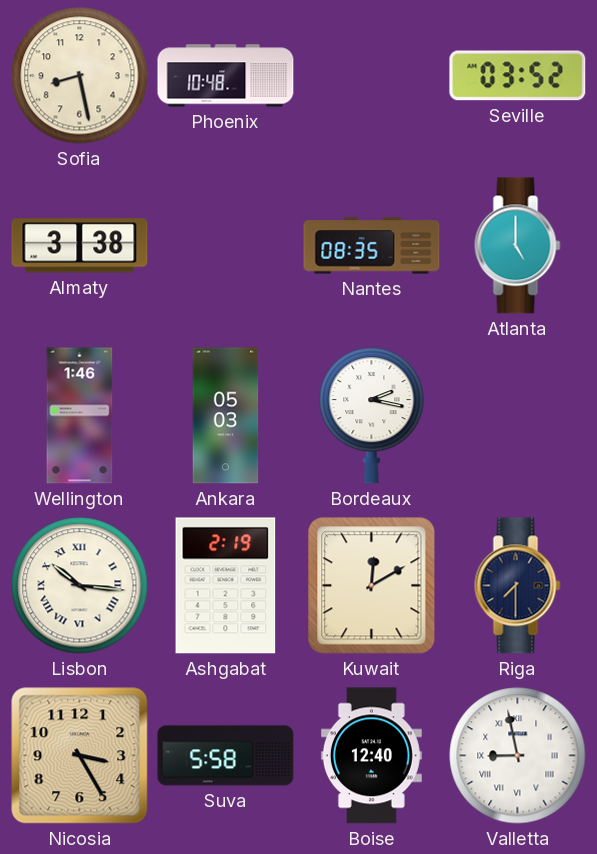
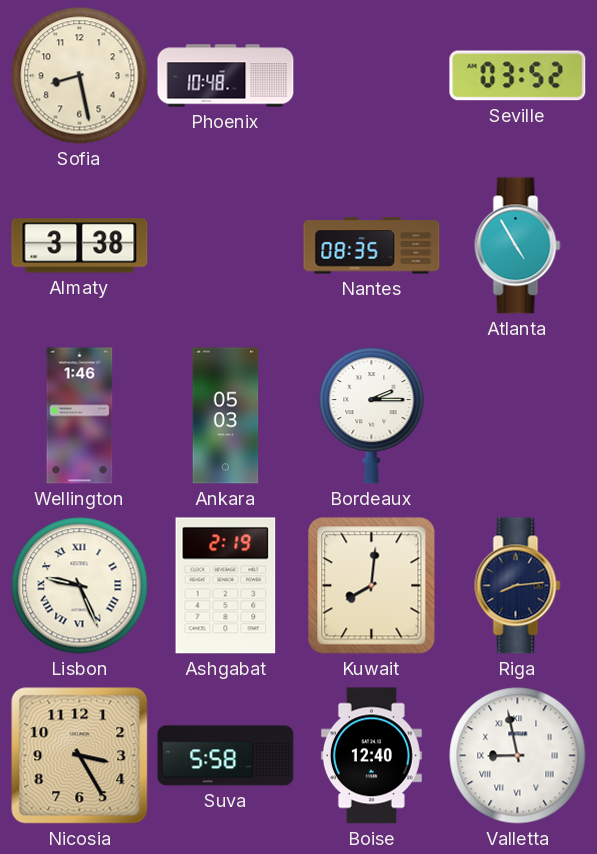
Atlanta: 5:00 -> 4:55 (518, 246)
Bordeaux: 2:17 -> 2:15 (372, 416)
Lisbon: 10:16 -> 9:26 (80, 586)
Kuwait: 12:10 -> 8:01 (372, 586)
Riga: 7:30 -> 8:14 (518, 586)
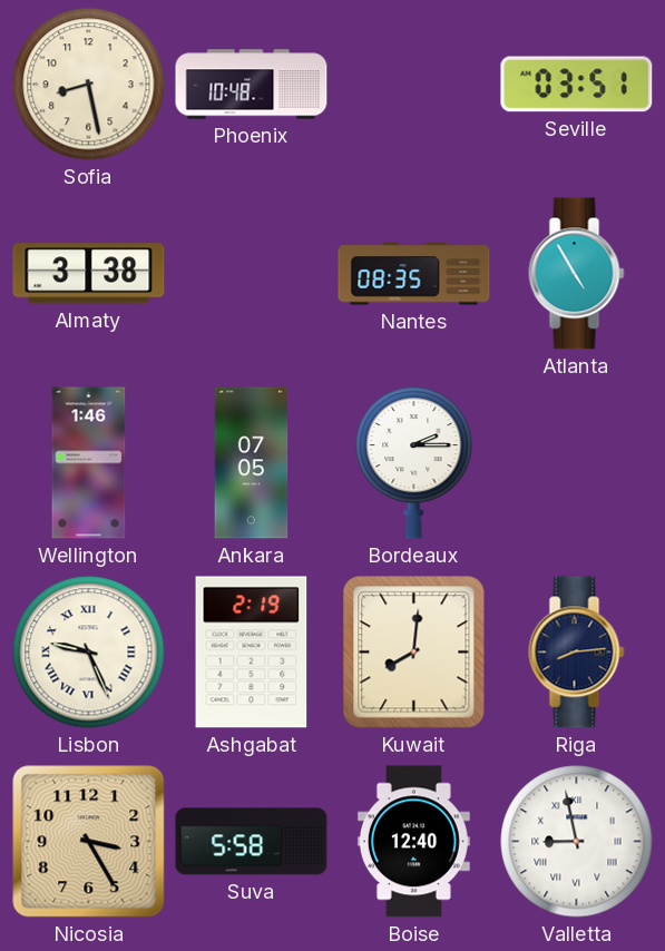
Seville: 03:52 -> 03:51 (577, 85)
Ankara: 05:03 -> 07:05 (252, 463)
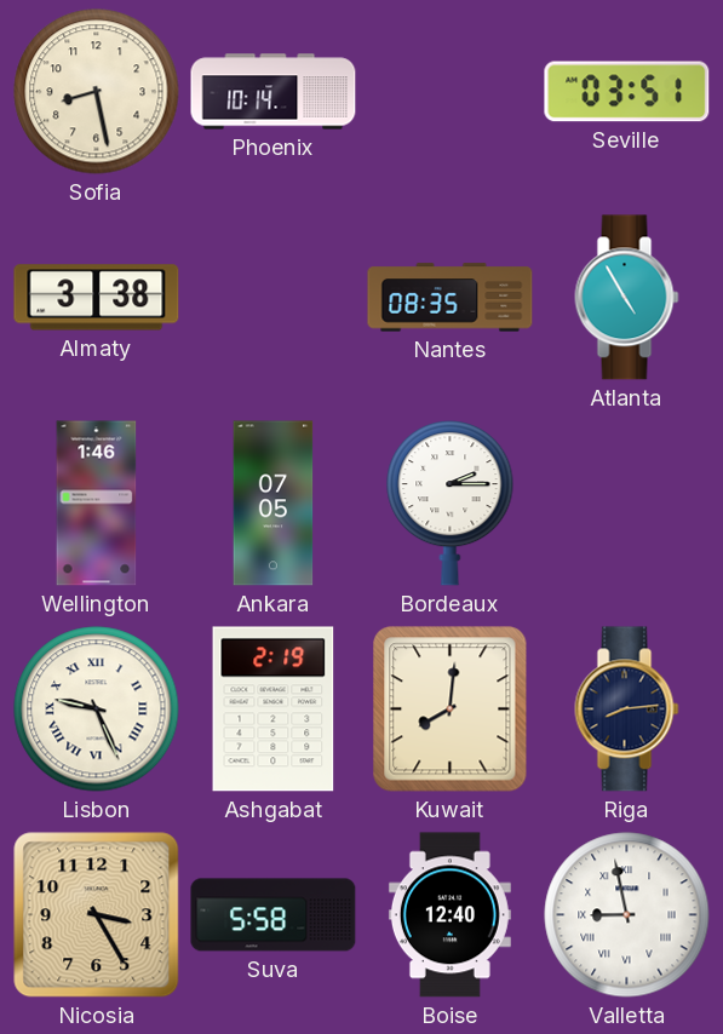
Phoenix: 10:48 -> 10:14 (274, 92)
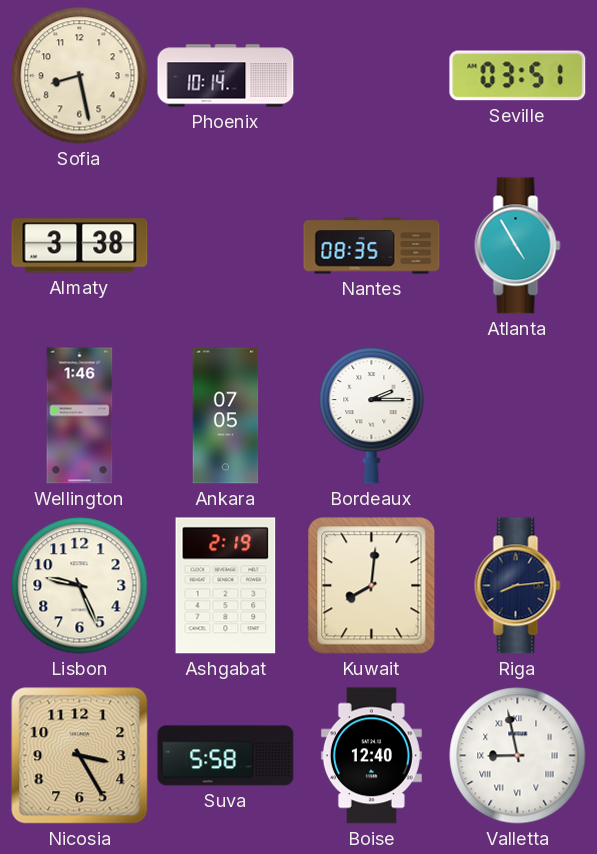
Lisbon numerals: Roman -> Arabic (80, 586)
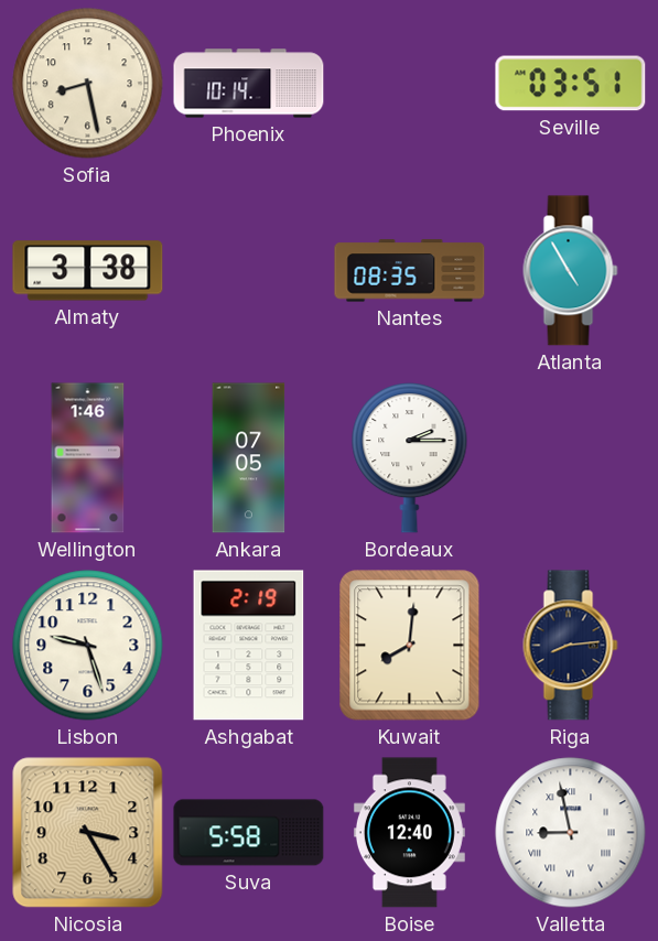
Lisbon: 9:26 -> 9:27 (88, 646)
